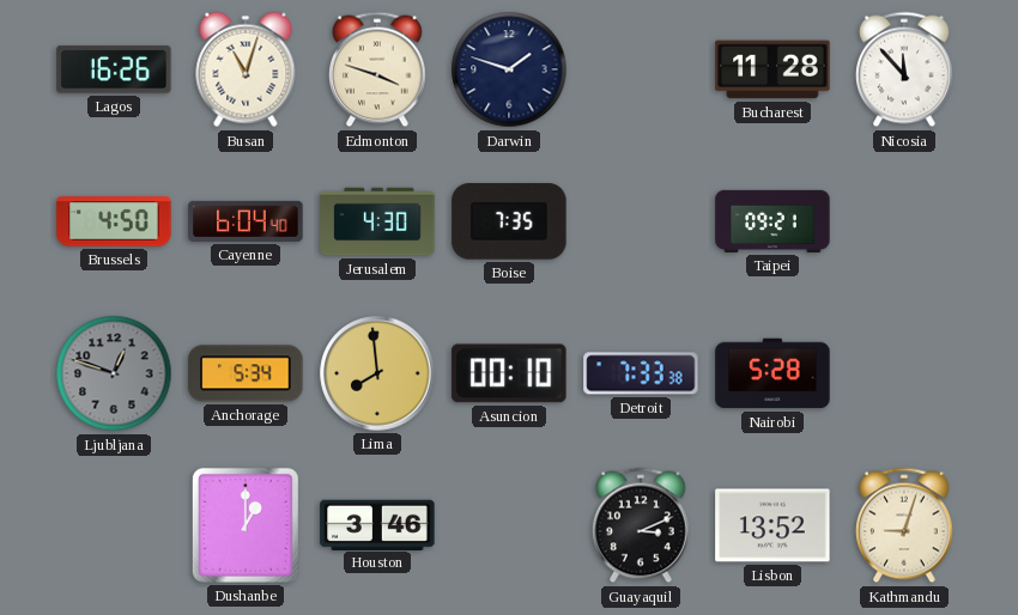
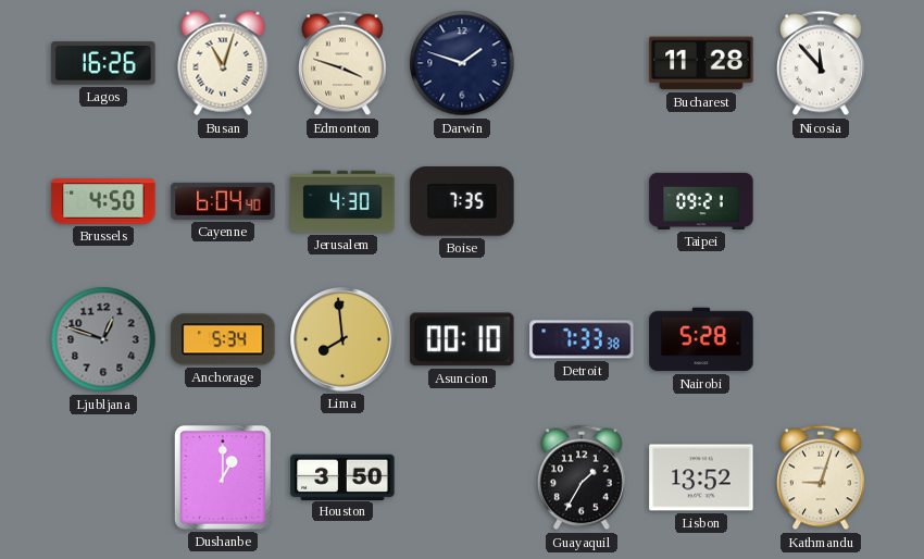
Houston: 3:46 -> 3:50 (342, 476)
Guayaquil: 3:11 -> 1:35 (583, 477)
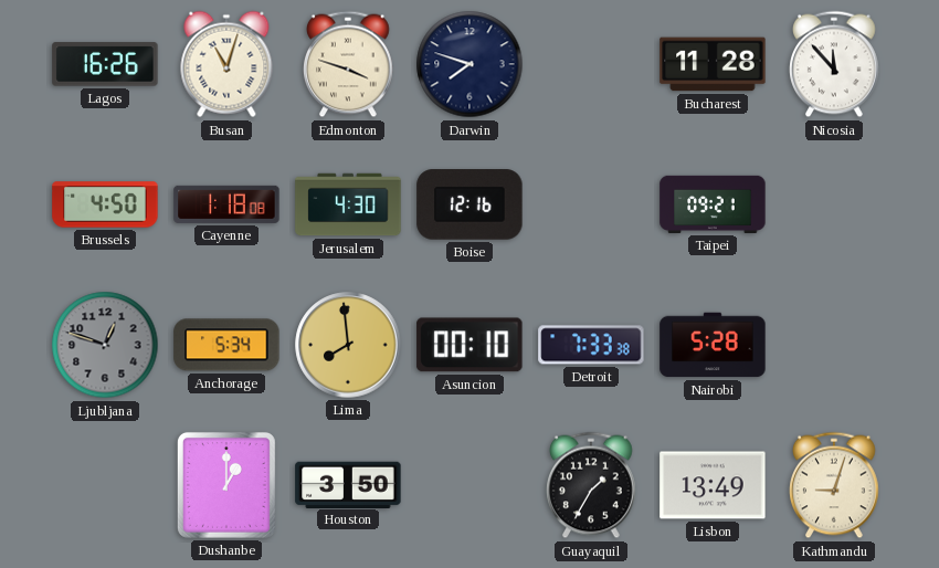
Darwin: 1:48 -> 7:48 (469, 64)
Cayenne: 6:04 -> 1:18 (226, 204)
Boise: 7:35 -> 12:16 (469, 204)
Lisbon: 13:52 -> 13:49 (713, 485)
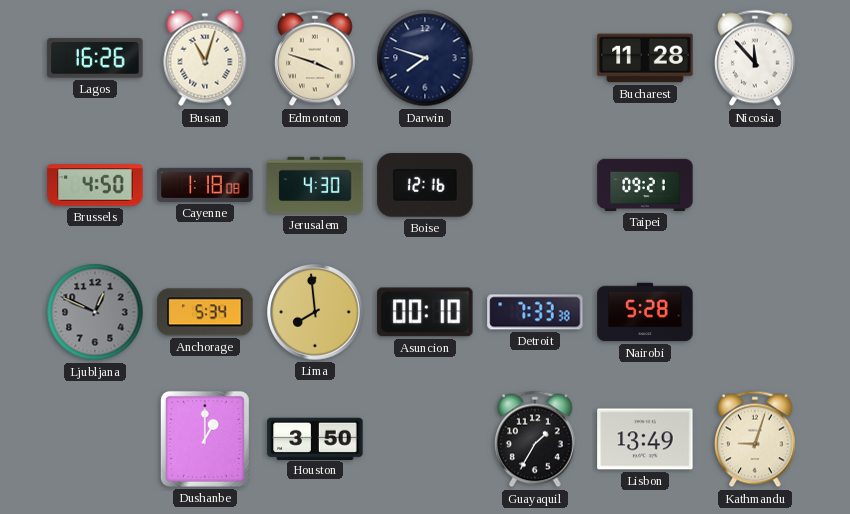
Ljubljana: 12:48 -> 12:49 (95, 312)
